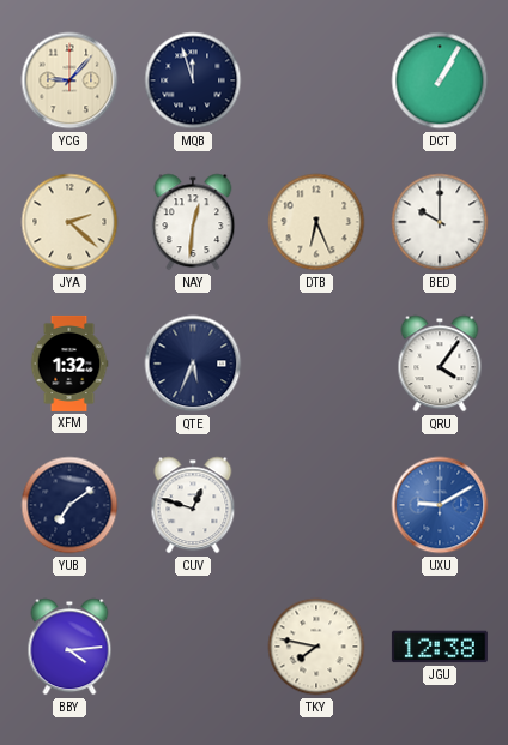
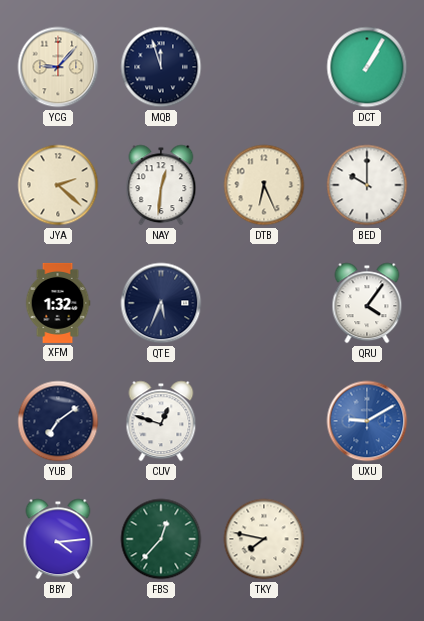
FBS: none -> 12:37 (161, 539)
JGU: 12:38 -> none (440, 647)
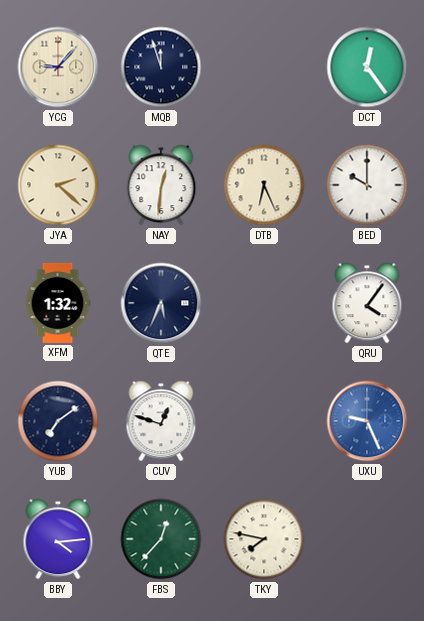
DCT: 1:05 -> 12:24 (367, 67)
UXU: 9:10 -> 9:26 (367, 421)
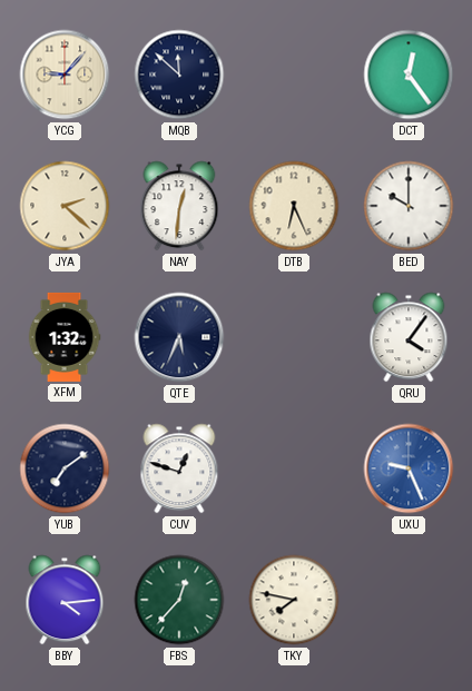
MQB: 11:57 -> 11:52 (179, 75)
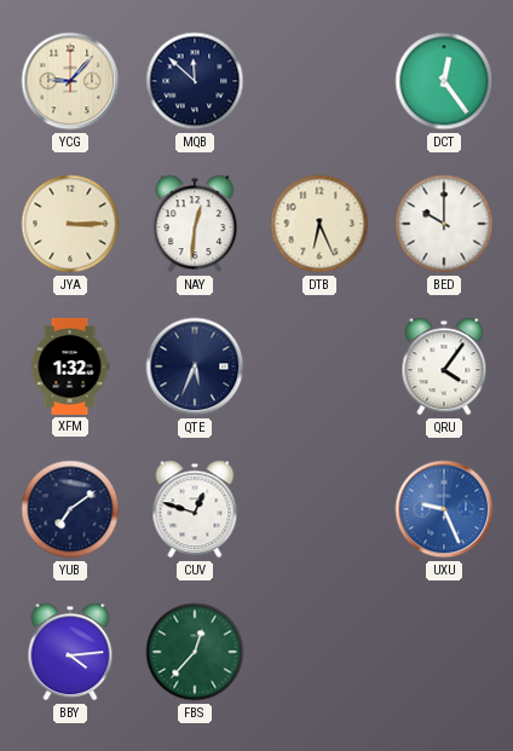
JYA: 2:22 -> 3:15 (70, 224)
TKY: 7:47 -> none (294, 600)
